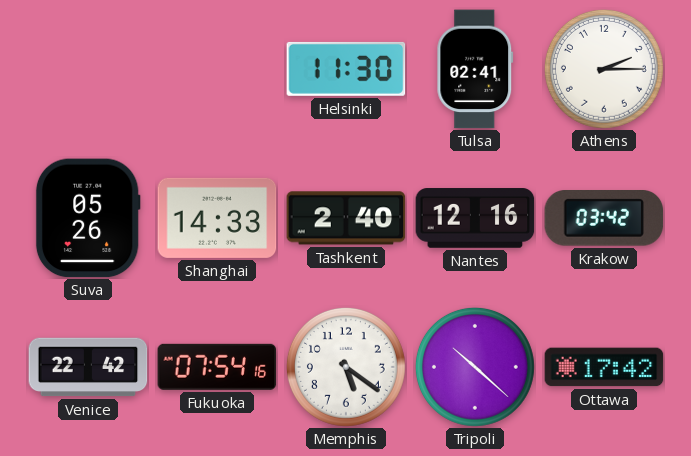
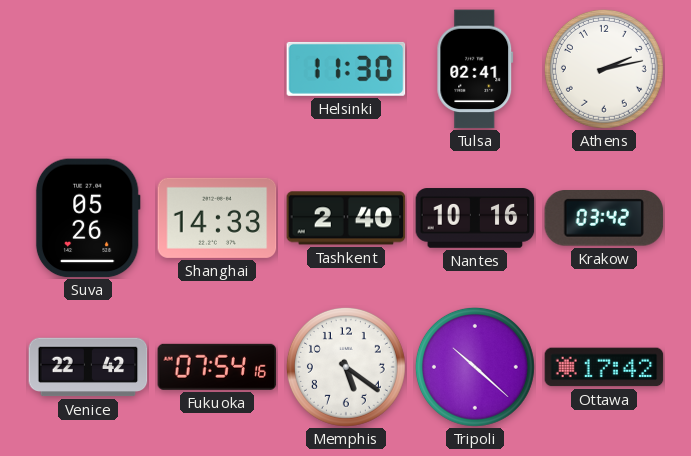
Athens: 2:15 -> 2:13 (604, 69)
Nantes: 12:16 -> 10:16 (475, 218)
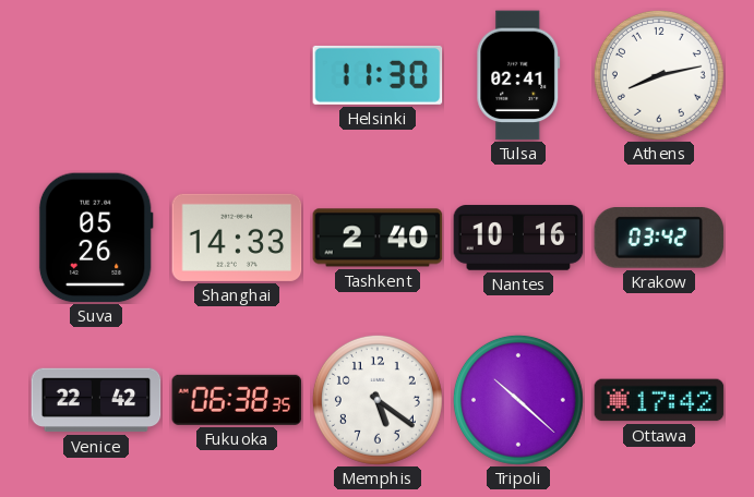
Athens: 2:13 -> 8:13 (659, 75)
Fukuoka: 07:54 -> 06:38 (237, 400)
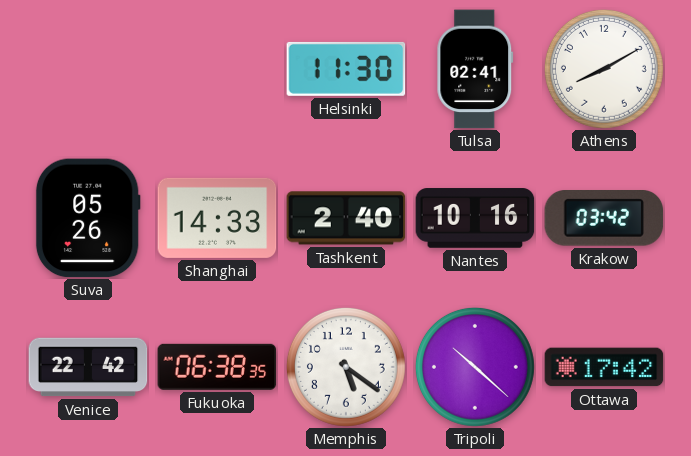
Athens: 8:13 -> 8:10 (604, 69)
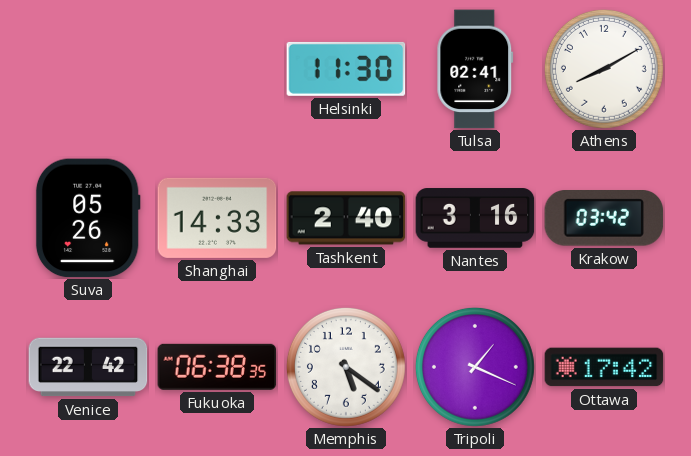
Nantes: 10:16 -> 3:16 (475, 218)
Tripoli: 10:22 -> 1:19 (475, 367)
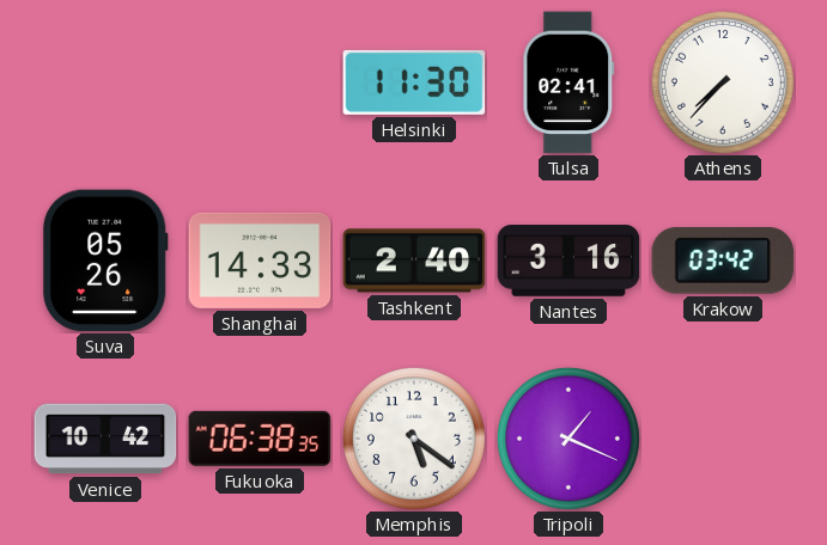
Athens: 8:10 -> 7:37 (723, 82)
Venice: 22:42 -> 10:42 (105, 439)
Ottawa: 17:42 -> none (604, 367)
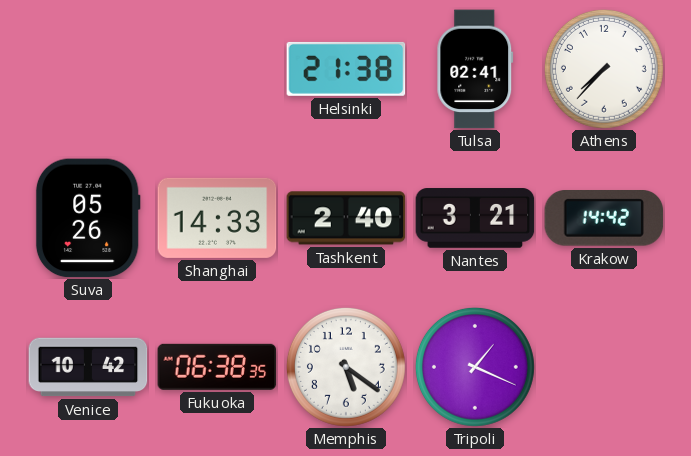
Helsinki: 11:30 -> 21:38 (346, 69)
Nantes: 3:16 -> 3:21 (475, 218)
Krakow: 03:42 -> 14:42 (604, 219)
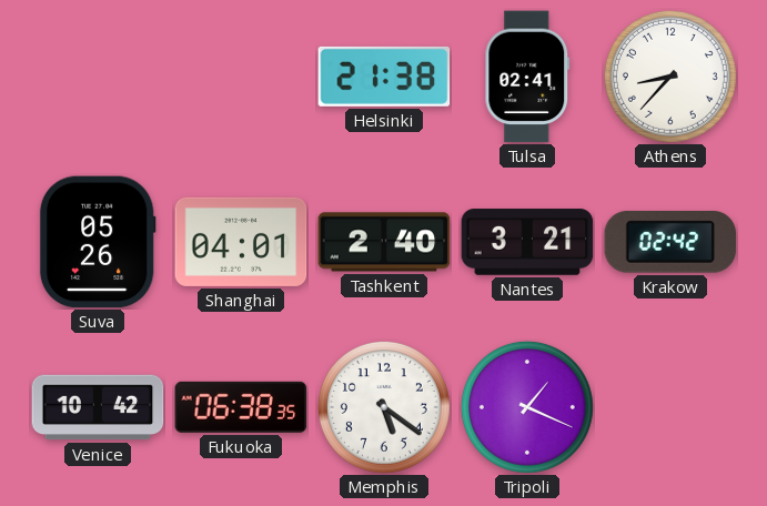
Athens: 7:37 -> 8:37 (670, 77)
Shanghai: 14:33 -> 04:01 (241, 242)
Krakow: 14:42 -> 02:42 (670, 243)
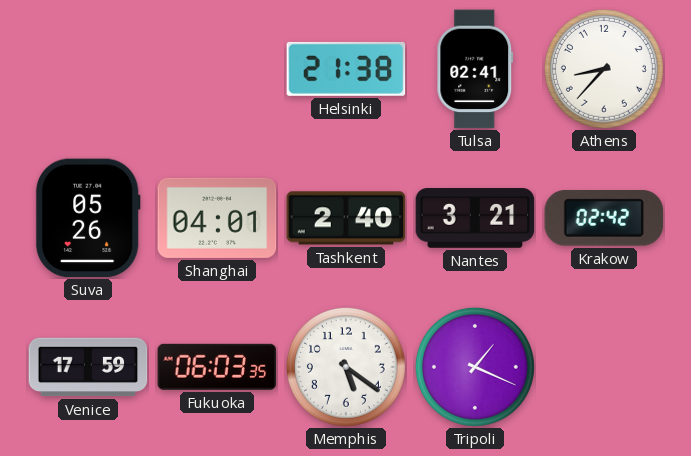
Venice: 10:42 -> 17:59 (88, 367)
Fukuoka: 06:38 -> 06:03 (217, 367)
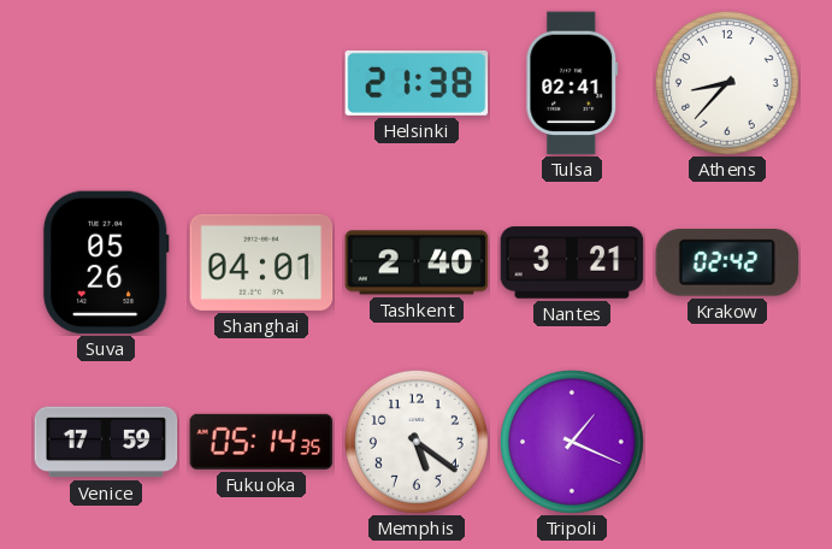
Fukuoka: 06:03 -> 05:14 (261, 442)
